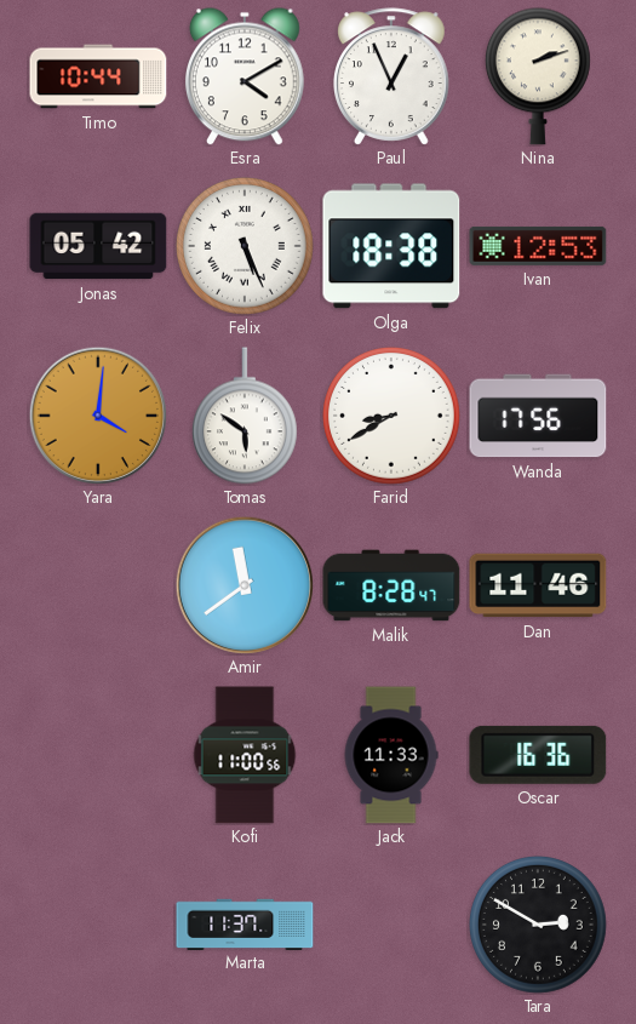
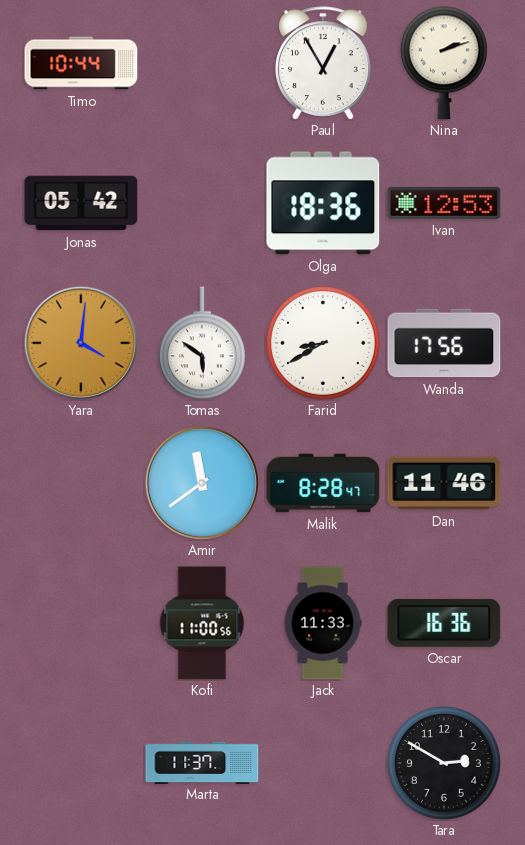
Esra: 4:10 -> none (245, 76)
Paul: 12:56 -> 12:55 (324, 63)
Felix: 5:26 -> none (246, 247)
Olga: 18:38 -> 18:36 (323, 203)
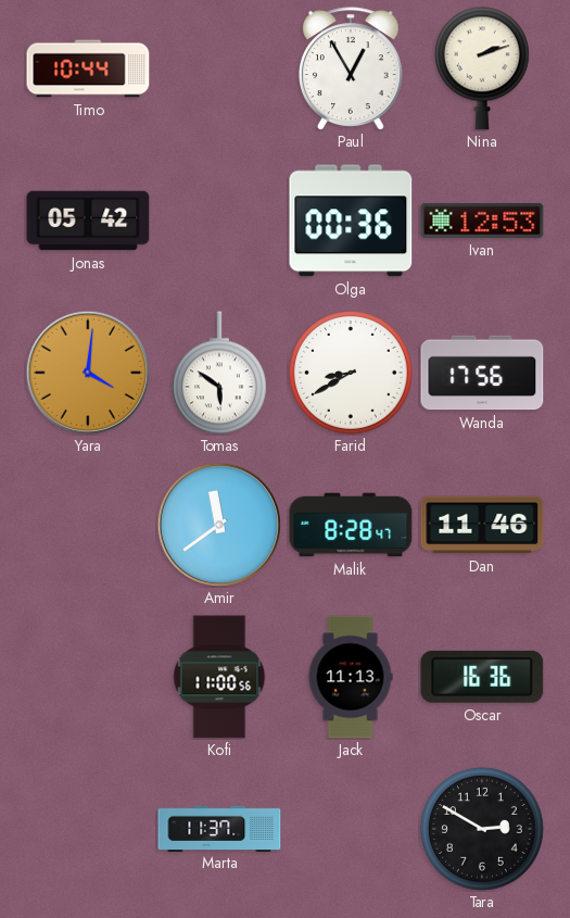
Olga: 18:36 -> 00:36 (351, 221)
Jack: 11:33 -> 11:13 (351, 677)
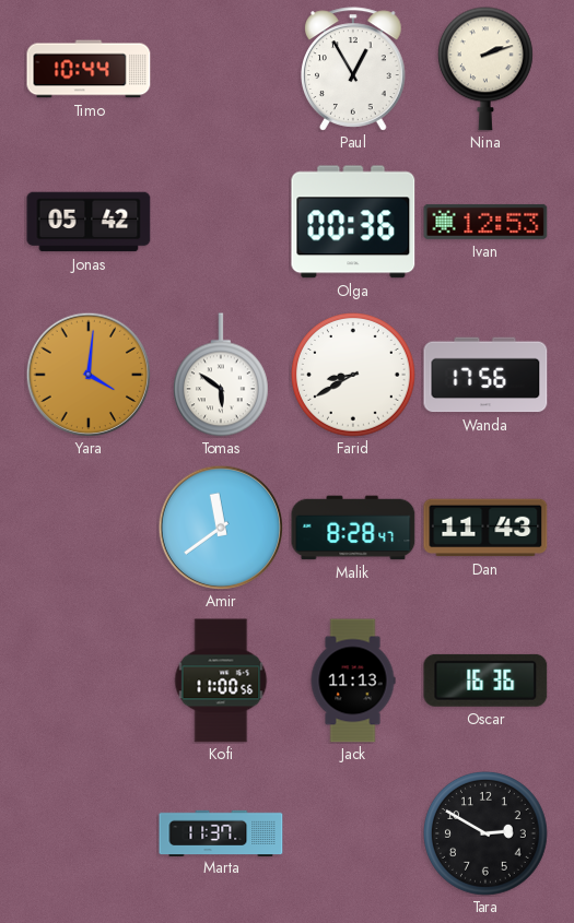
Dan: 11:46 -> 11:43 (485, 528)
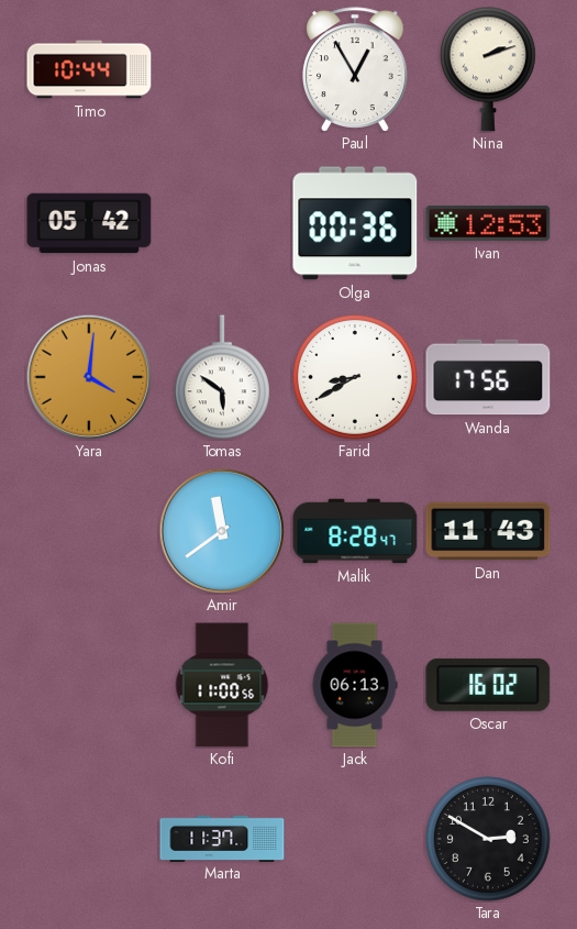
Jack: 11:13 -> 06:13 (355, 685)
Oscar: 16:36 -> 16:02 (488, 685)
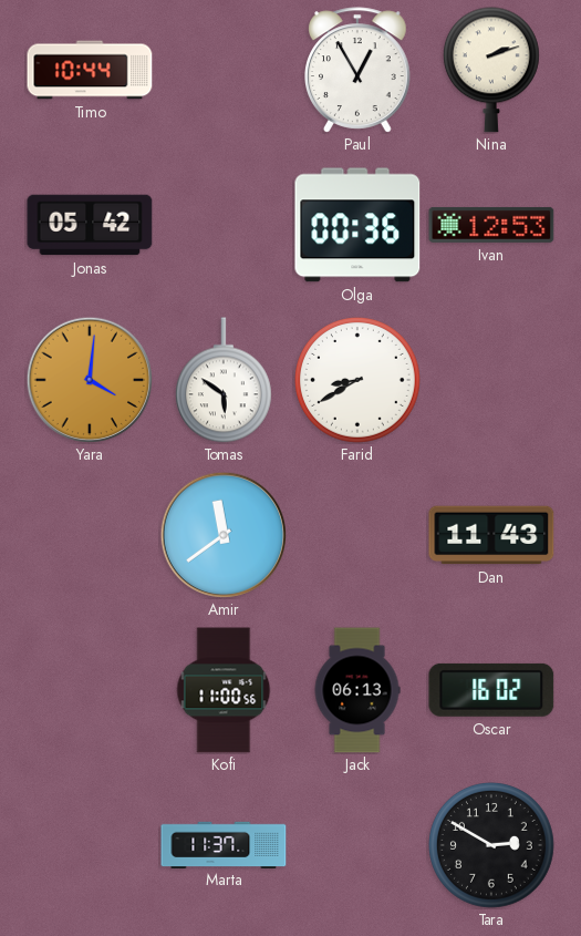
Wanda: 17:56 -> none (488, 377)
Malik: 8:28 -> none (355, 531)
